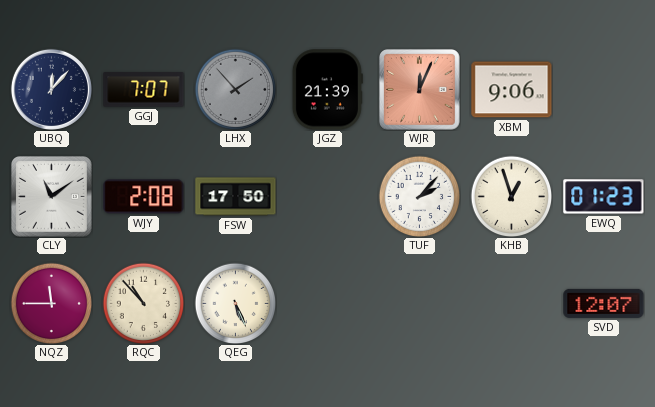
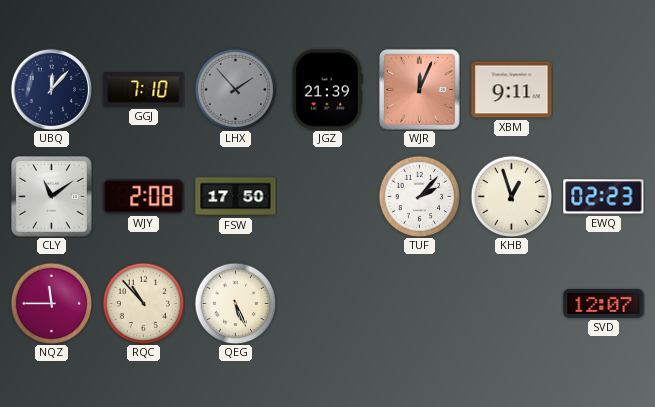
GGJ: 7:07 -> 7:10 (144, 90)
XBM: 9:06 -> 9:11 (512, 90)
EWQ: 01:23 -> 02:23 (604, 197)
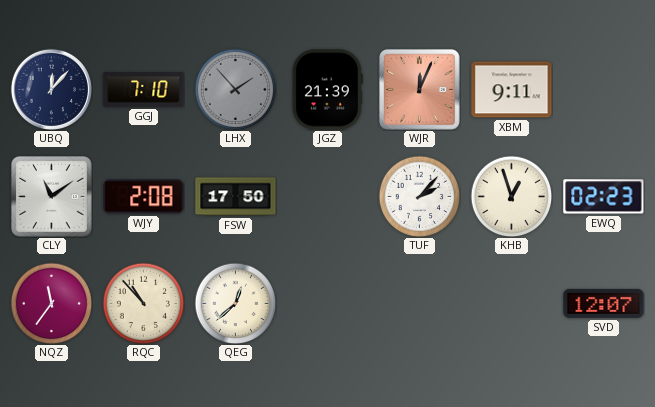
NQZ: 11:45 -> 11:36 (51, 303)
QEG: 5:26 -> 12:38 (235, 303)
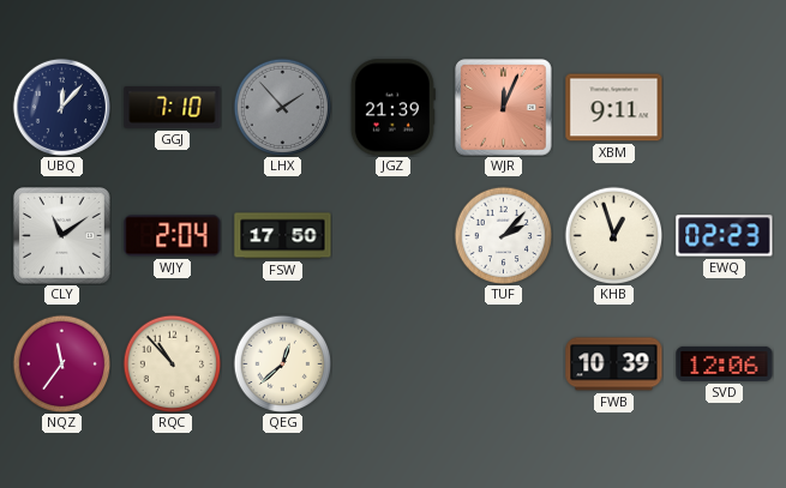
WJY: 2:08 -> 2:04 (173, 236)
FWB: none -> 10:39 (614, 365)
SVD: 12:07 -> 12:06 (725, 363)
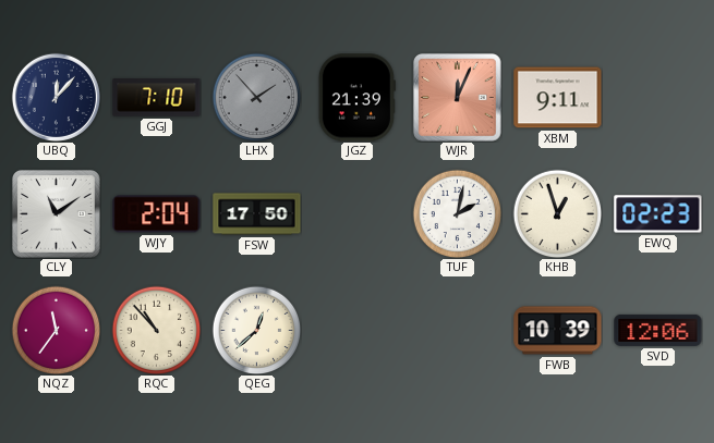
TUF: 2:07 -> 2:02 (457, 213)
